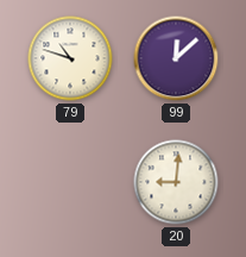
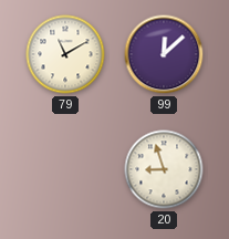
79: 10:48 -> 11:10 (65, 54)
20: 9:01 -> 8:57 (164, 169)
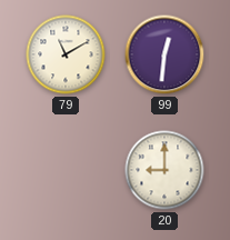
99: 12:08 -> 12:31 (164, 54)
20: 8:57 -> 9:00 (164, 170)
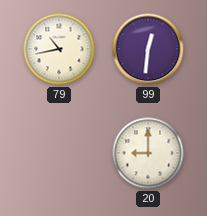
79: 11:10 -> 10:43 (59, 49)
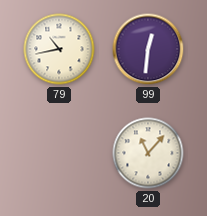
20: 9:00 -> 11:07 (148, 153)
